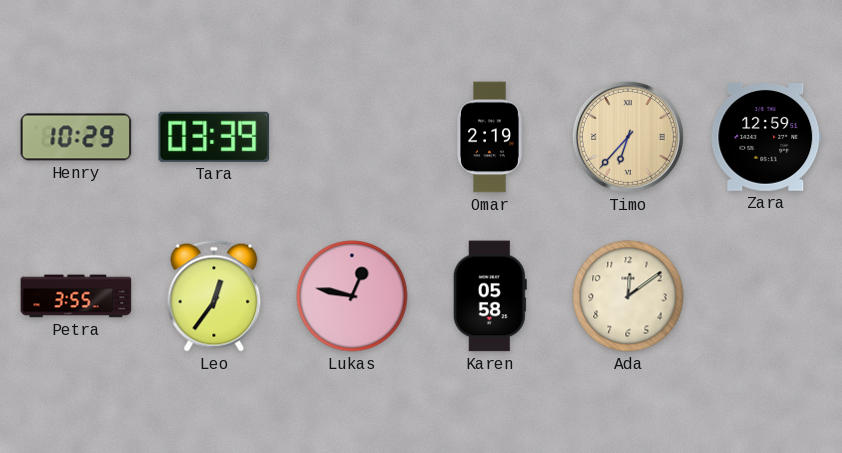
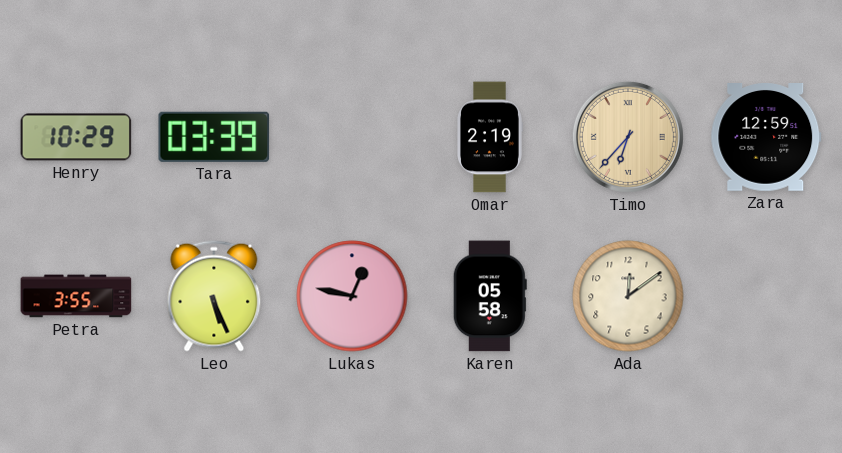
Leo: 12:36 -> 5:26 (214, 296)
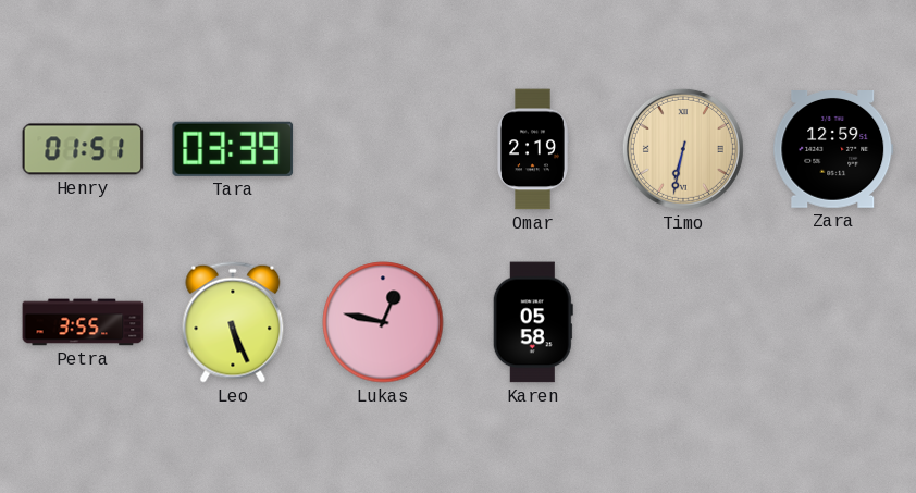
Henry: 10:29 -> 01:51 (83, 149)
Timo: 6:37 -> 6:32 (683, 149)
Ada: 12:09 -> none (628, 296)
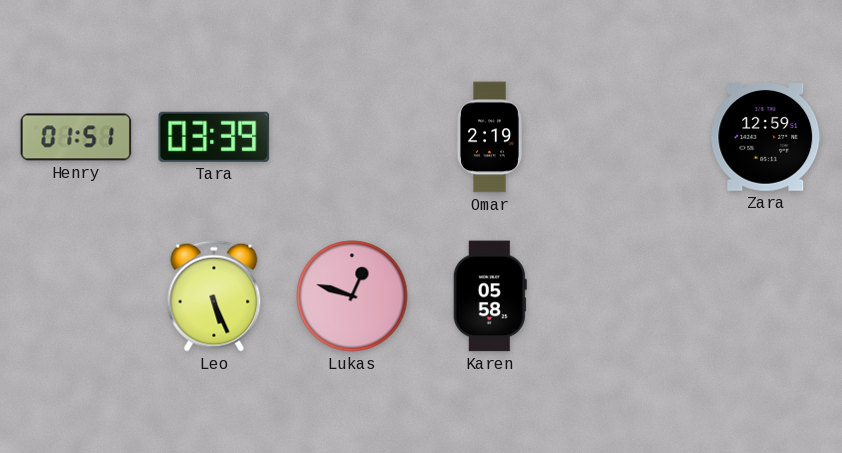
Timo: 6:32 -> none (683, 149)
Petra: 3:55 -> none (83, 322)
Lukas: 12:47 -> 12:48 (352, 296)
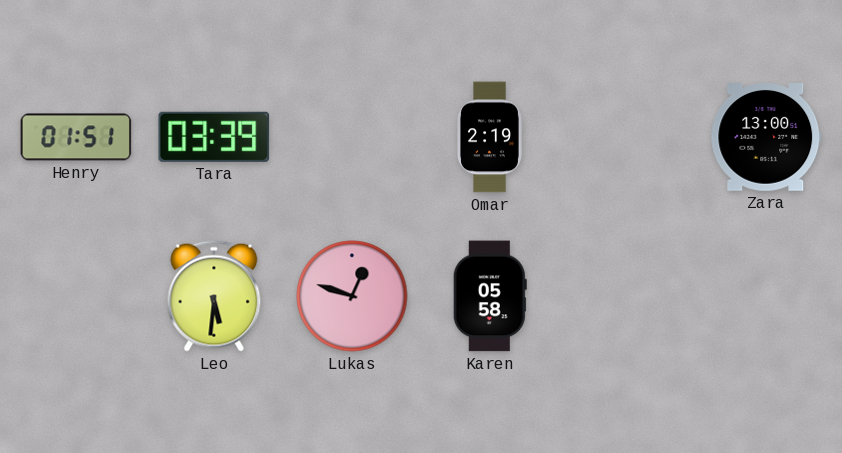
Zara: 12:59 -> 13:00 (766, 138)
Leo: 5:26 -> 5:31 (214, 296)
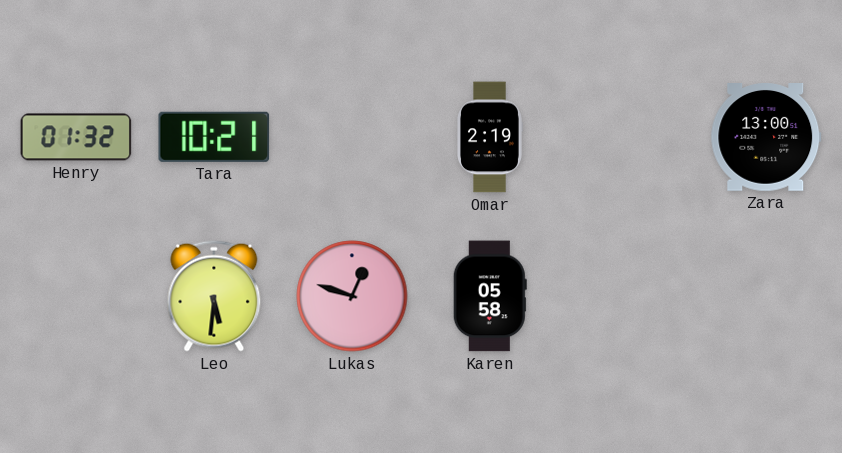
Henry: 01:51 -> 01:32 (76, 137)
Tara: 03:39 -> 10:21 (214, 137)
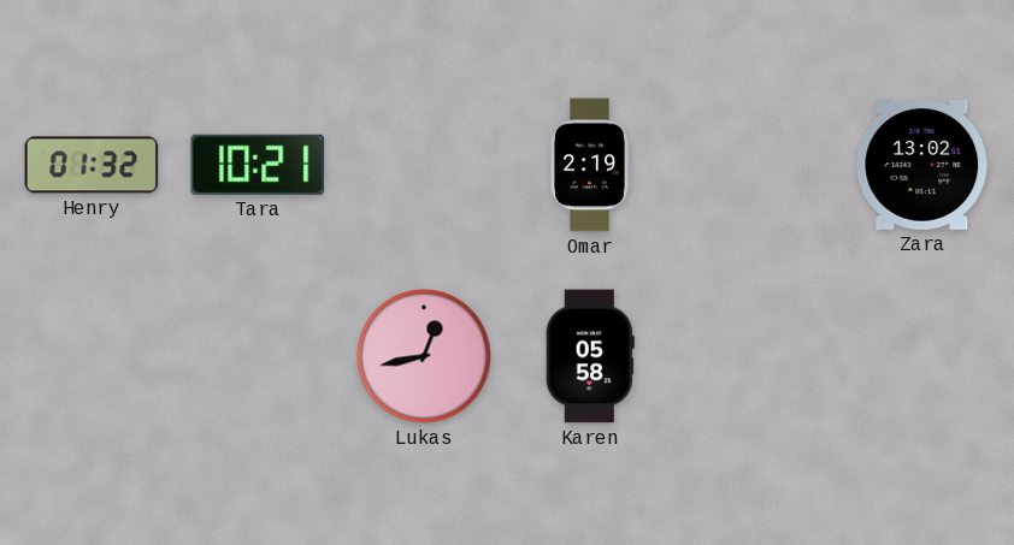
Zara: 13:00 -> 13:02 (922, 166)
Leo: 5:31 -> none (214, 296)
Lukas: 12:48 -> 12:43 (424, 356)
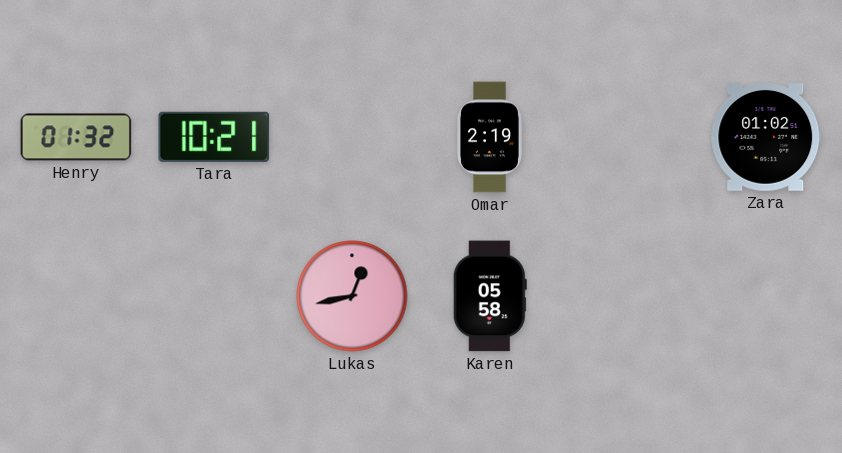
Zara: 13:02 -> 01:02 (766, 138)
